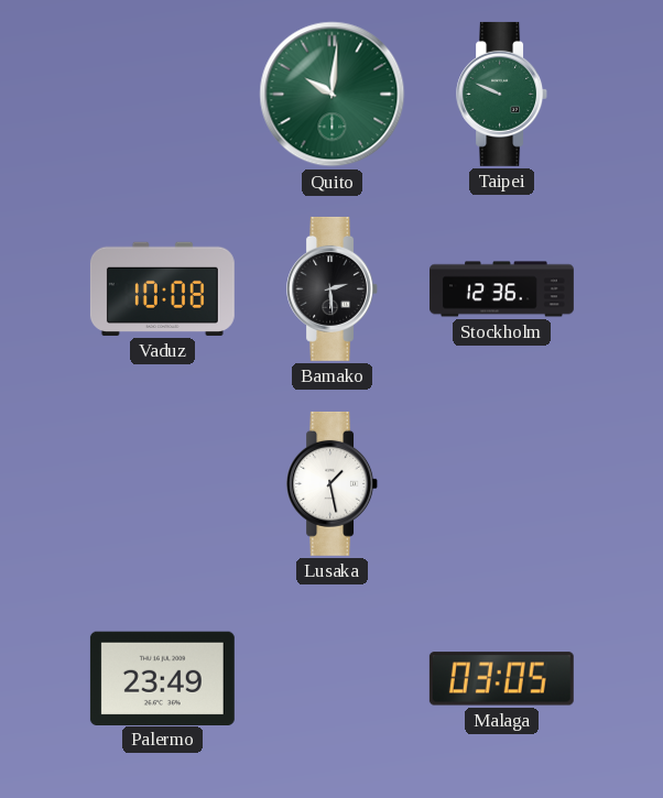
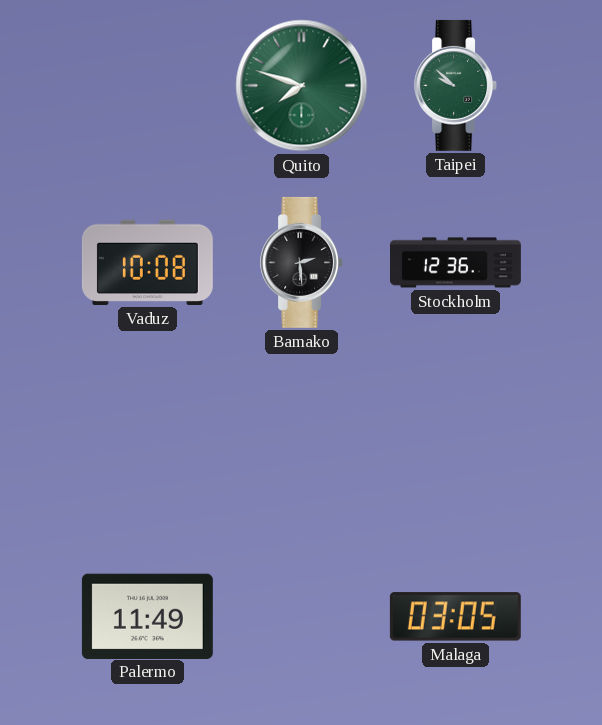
Quito: 10:01 -> 7:48 (302, 86)
Taipei: 9:49 -> 9:52 (456, 85)
Lusaka: 1:28 -> none (333, 483)
Palermo: 23:49 -> 11:49 (147, 616)
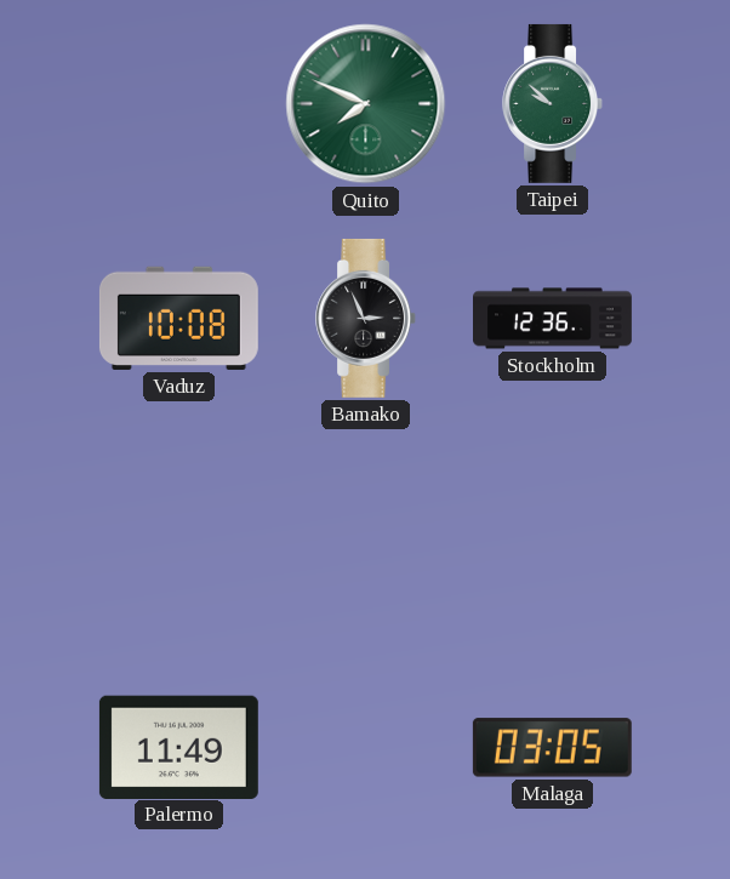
Quito: 7:48 -> 7:49 (366, 104)
Bamako: 2:29 -> 2:56 (366, 318)
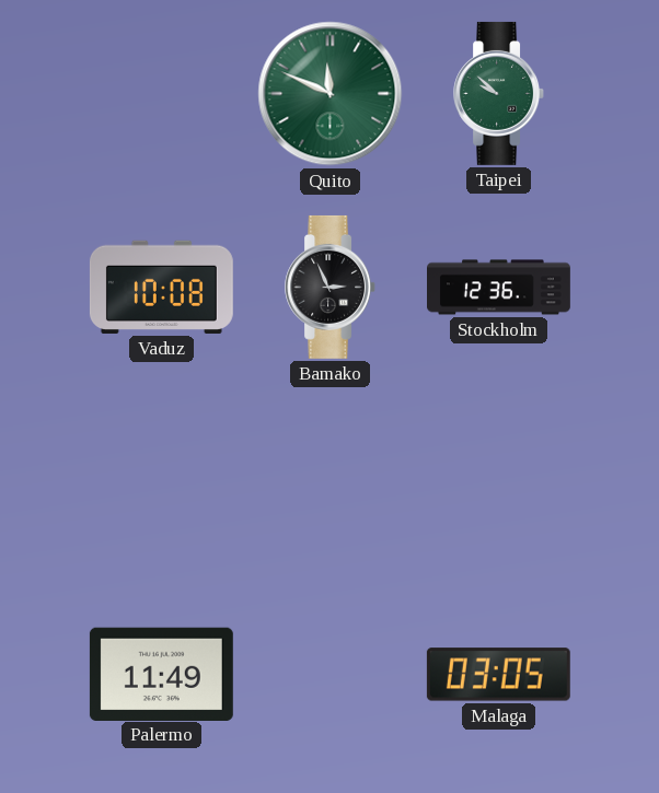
Quito: 7:49 -> 11:49 (331, 94)
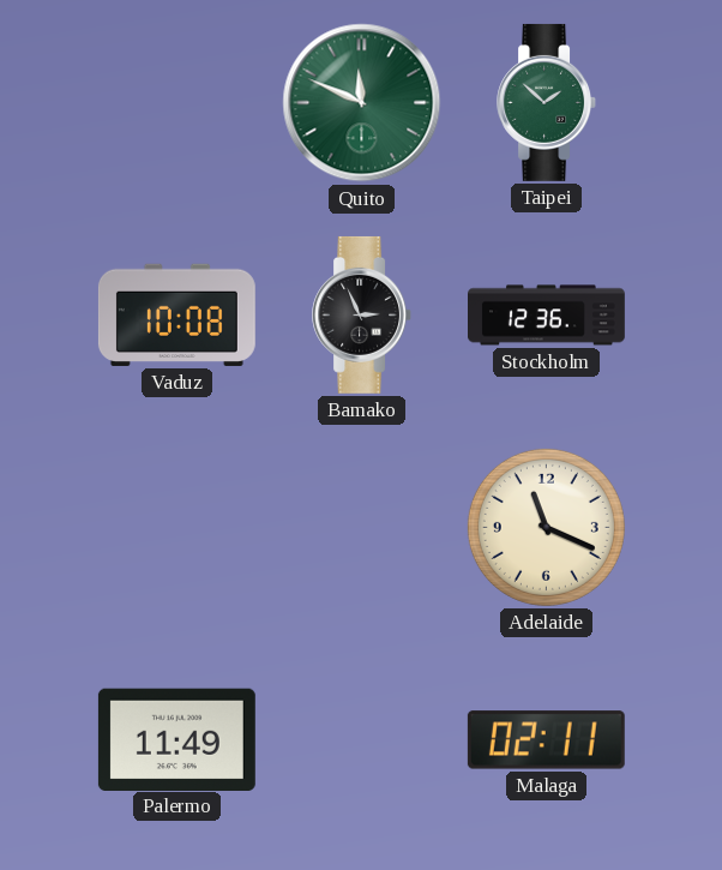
Taipei: 9:52 -> 1:52 (547, 102)
Adelaide: none -> 11:19 (546, 527)
Malaga: 03:05 -> 02:11 (546, 740)
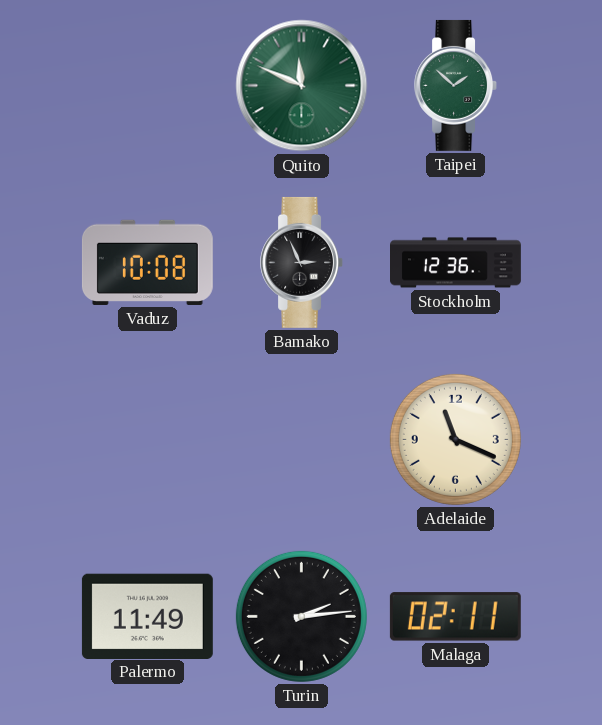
Turin: none -> 2:14 (301, 616)
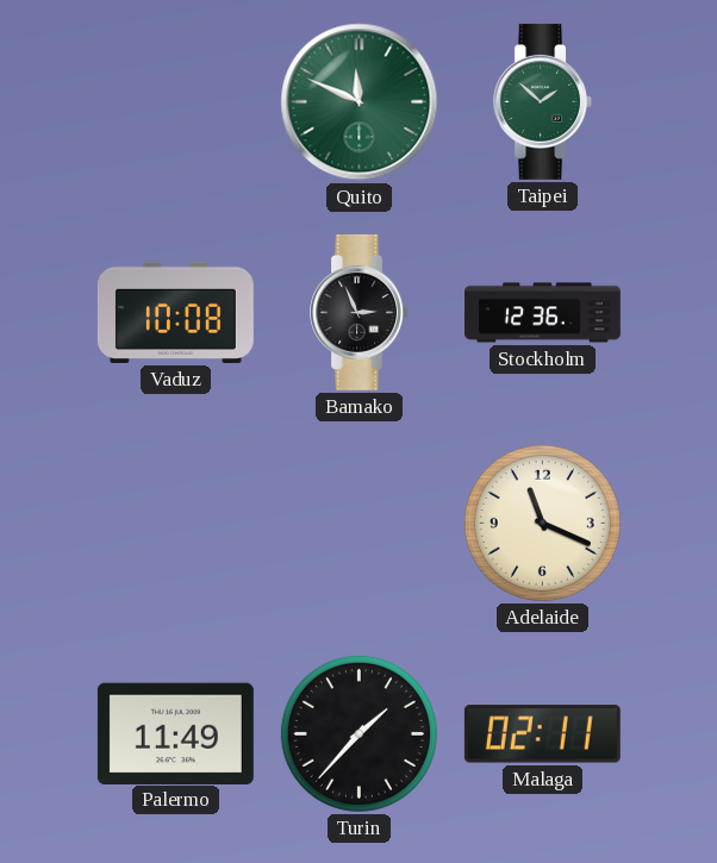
Turin: 2:14 -> 1:37 (358, 733)
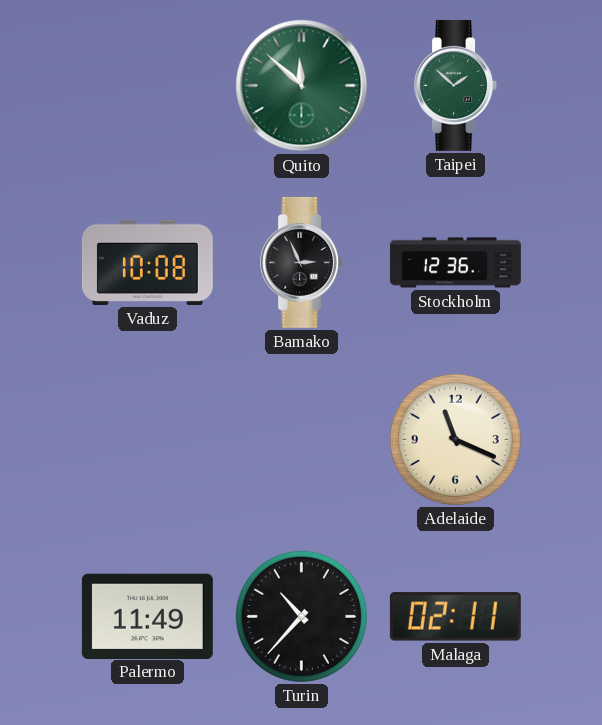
Quito: 11:49 -> 11:52 (302, 86)
Turin: 1:37 -> 10:37 (301, 616)
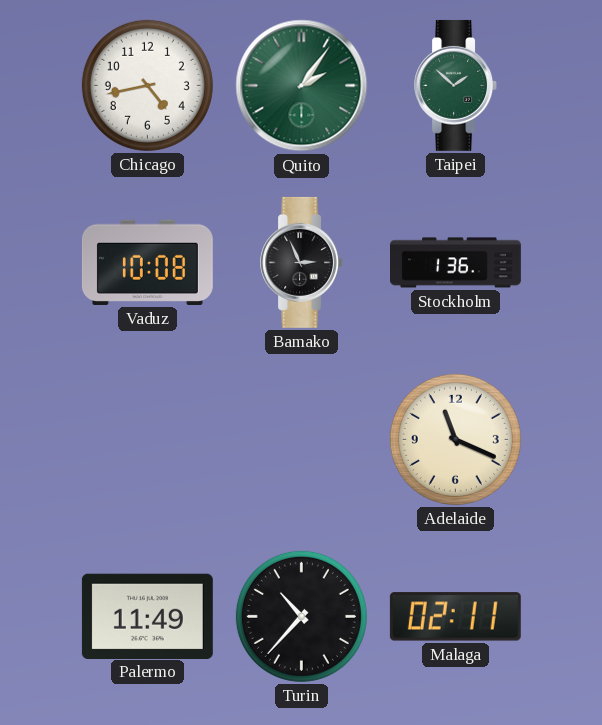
Chicago: none -> 4:43 (147, 85)
Quito: 11:52 -> 2:06 (302, 86)
Stockholm: 12:36 -> 1:36 (456, 263)
